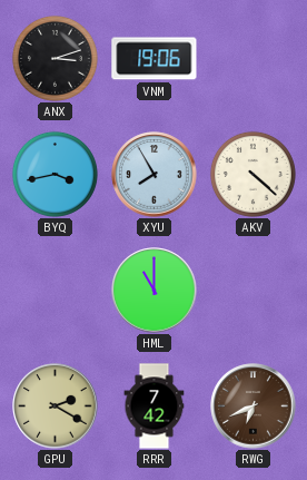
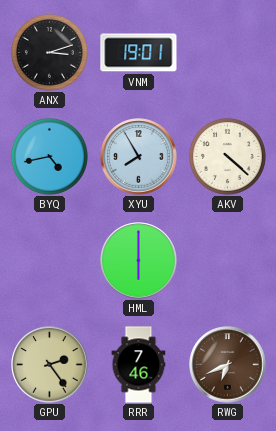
VNM: 19:06 -> 19:01 (139, 53)
BYQ: 3:43 -> 4:43 (49, 156)
HML: 11:00 -> 6:00 (139, 261)
GPU: 2:20 -> 2:24 (50, 365)
RRR: 7:42 -> 7:46 (139, 365)
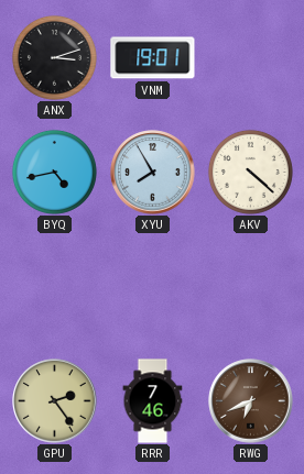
HML: 6:00 -> none (139, 261)
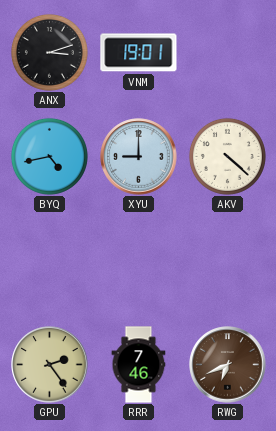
XYU: 7:55 -> 9:00 (139, 157)
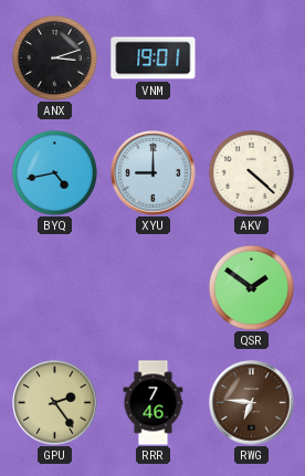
QSR: none -> 1:51 (251, 287)
RWG: 6:41 -> 6:46 (252, 403)
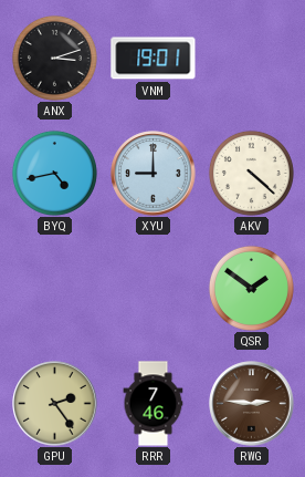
RWG: 6:46 -> 2:46 (252, 404)
